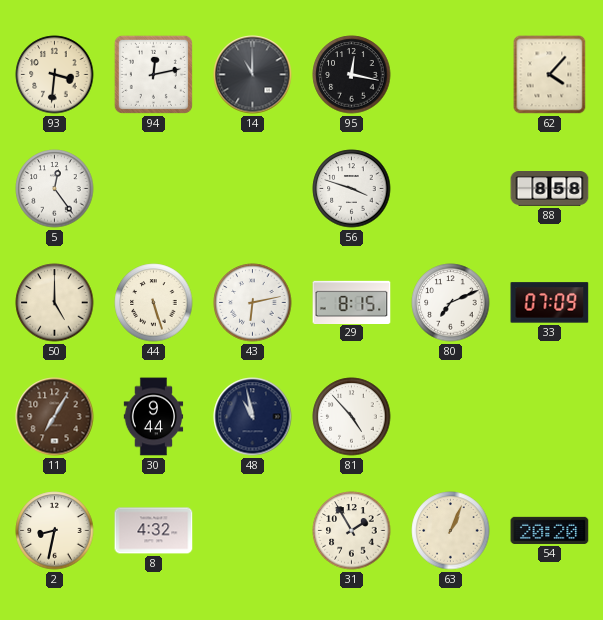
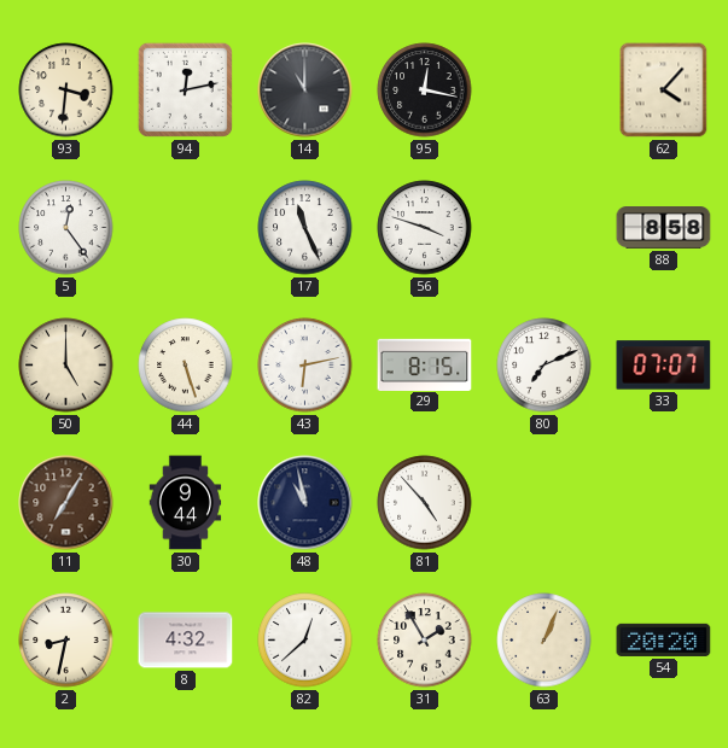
17: none -> 11:26 (305, 228)
33: 07:09 -> 07:07 (664, 366)
82: none -> 12:38 (305, 641)
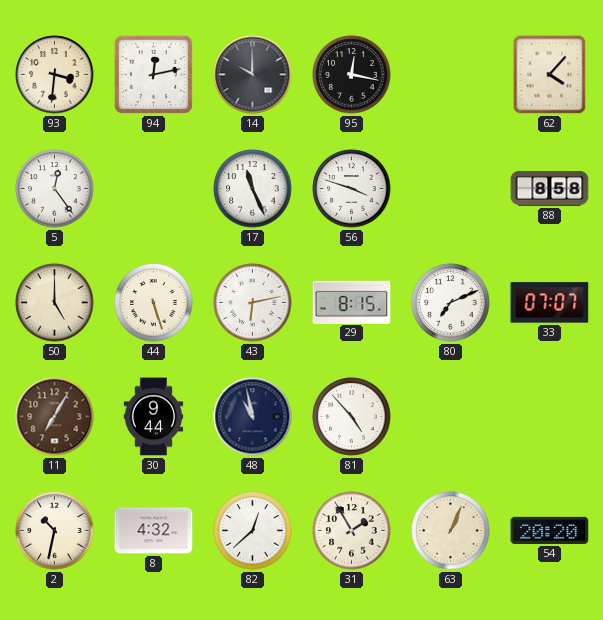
14: 11:00 -> 10:00 (253, 75)
2: 8:32 -> 10:32 (55, 531)
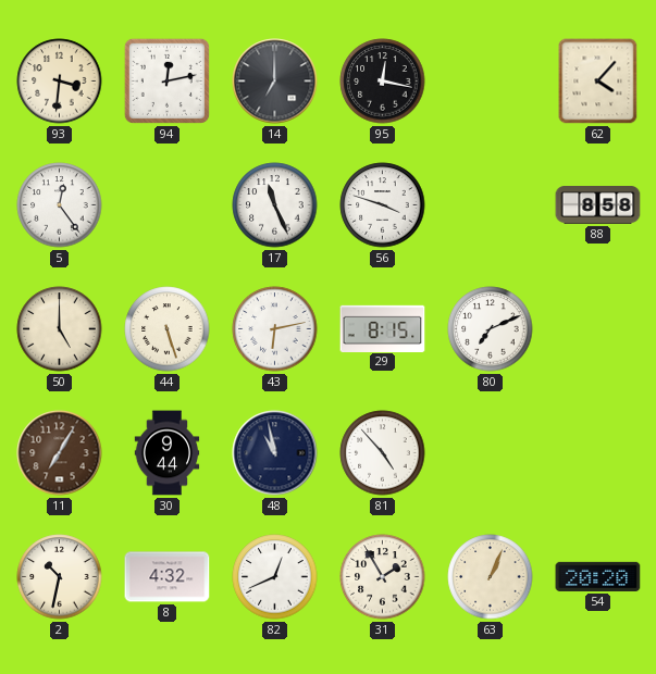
14: 10:00 -> 7:00 (275, 82)
33: 07:07 -> none (550, 303)
82: 12:38 -> 12:41 (275, 577)
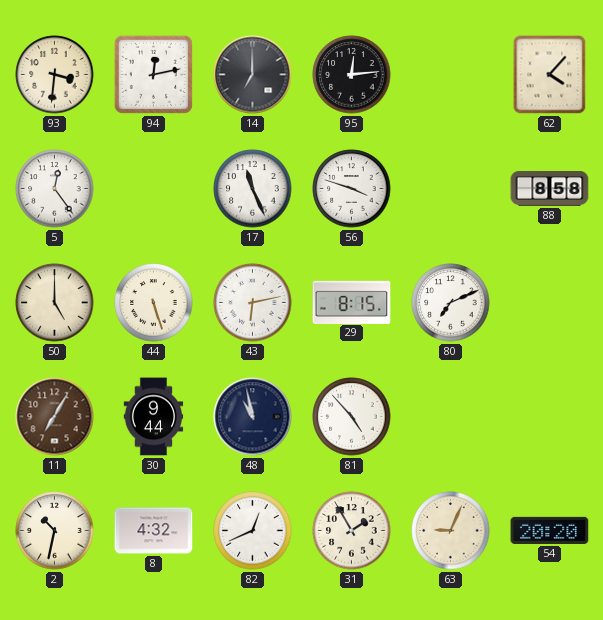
95: 12:17 -> 12:14 (352, 75)
63: 1:04 -> 9:04 (451, 531)
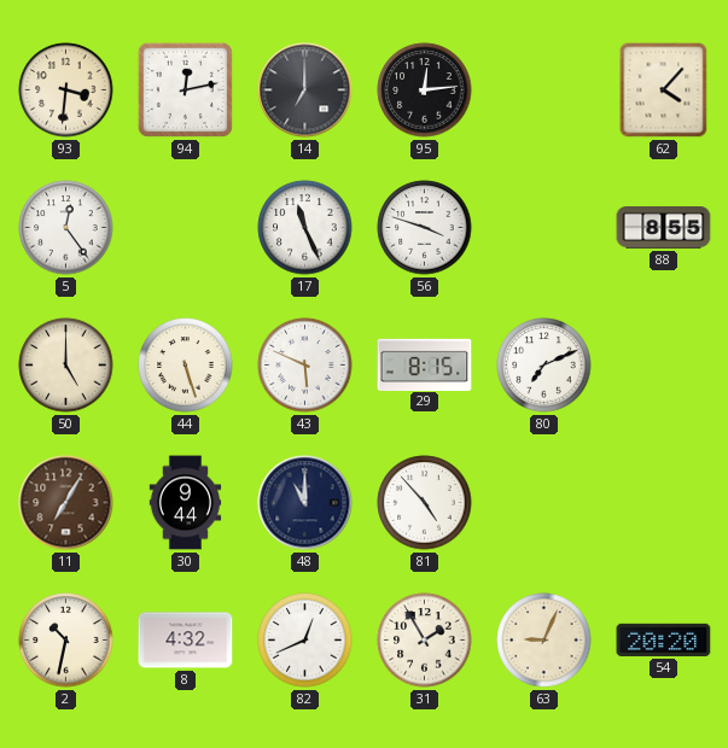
88: 8:58 -> 8:55 (664, 228)
43: 6:13 -> 5:49 (305, 366)
48: 10:58 -> 11:00 (305, 503)
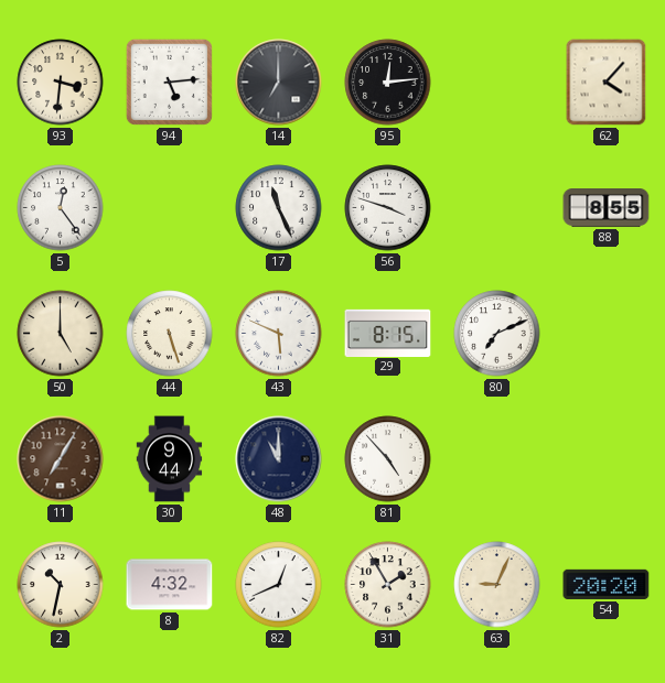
94: 12:13 -> 5:14 (169, 82)
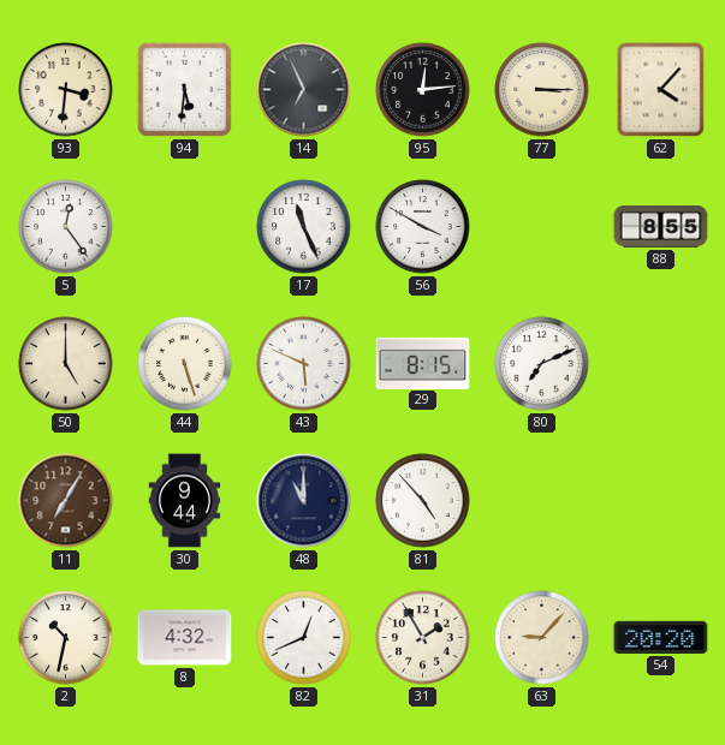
94: 5:14 -> 5:31 (184, 89)
14: 7:00 -> 6:56 (304, 90)
77: none -> 3:15 (542, 90)
56: 3:48 -> 3:50 (423, 227)
63: 9:04 -> 9:07 (542, 638)
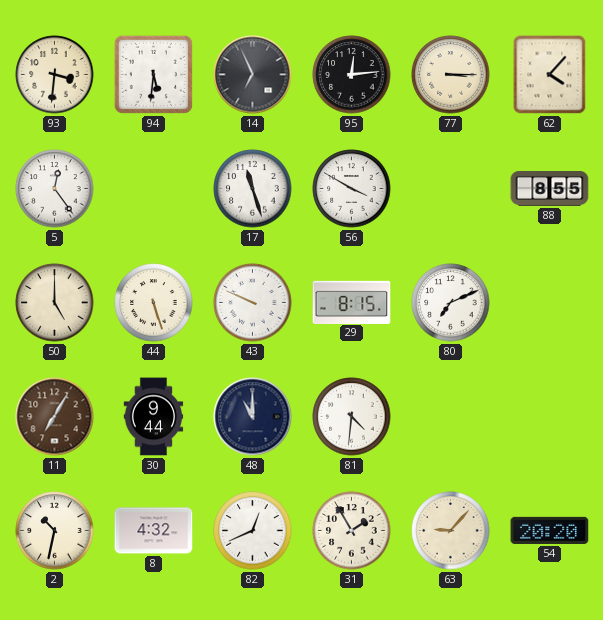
17: 11:26 -> 11:27 (253, 189)
43: 5:49 -> 9:49 (253, 303)
81: 4:53 -> 4:31 (352, 417)
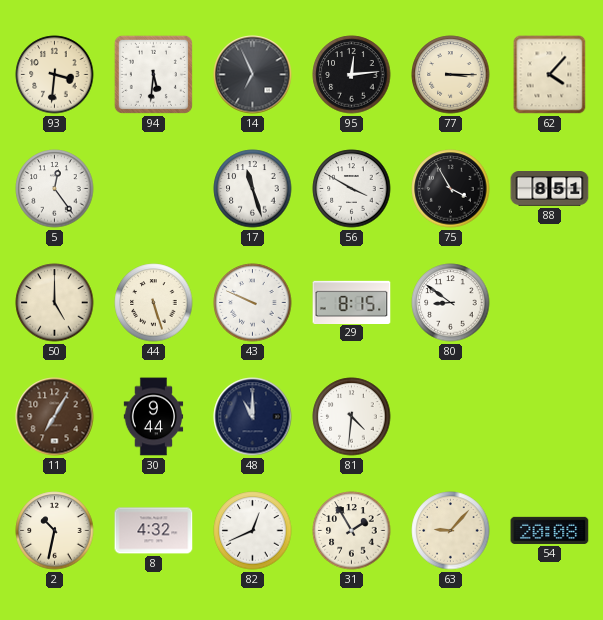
75: none -> 3:55 (451, 189)
88: 8:55 -> 8:51 (550, 189)
80: 7:11 -> 8:51 (451, 303)
54: 20:20 -> 20:08 (550, 530)
